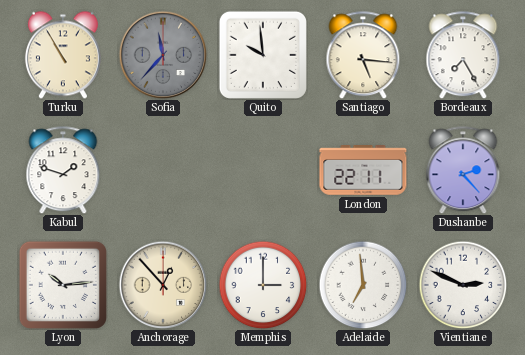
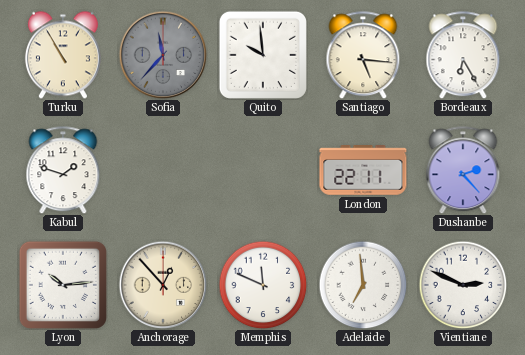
Bordeaux: 7:25 -> 6:25 (463, 55)
Memphis: 3:00 -> 11:49 (263, 285)
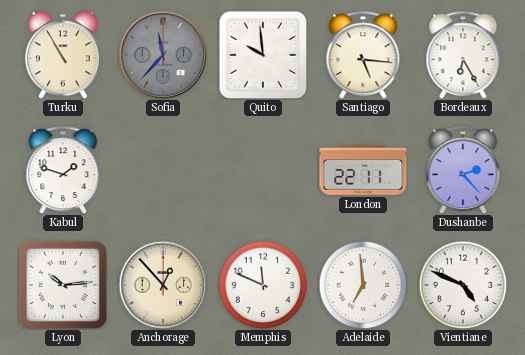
Vientiane: 2:49 -> 4:49 (463, 285)
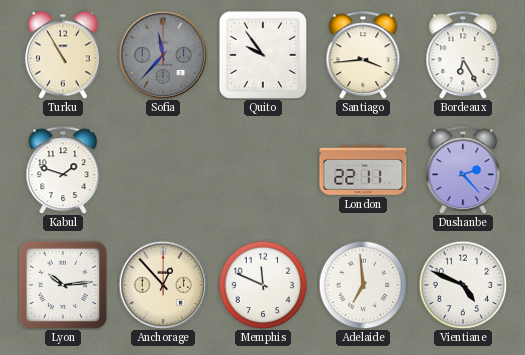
Quito: 9:59 -> 9:54 (263, 55)
Santiago: 5:16 -> 3:44 (363, 55)
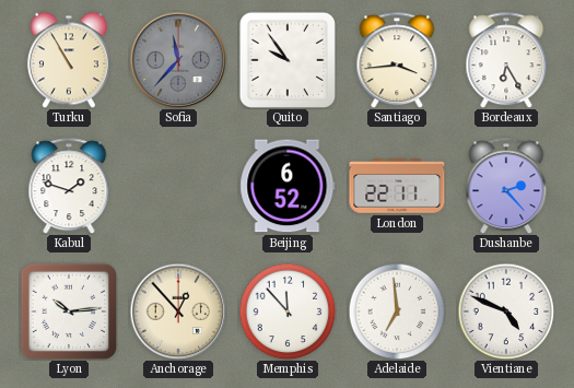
Beijing: none -> 6:52 (288, 186)
Memphis: 11:49 -> 11:53 (288, 311)
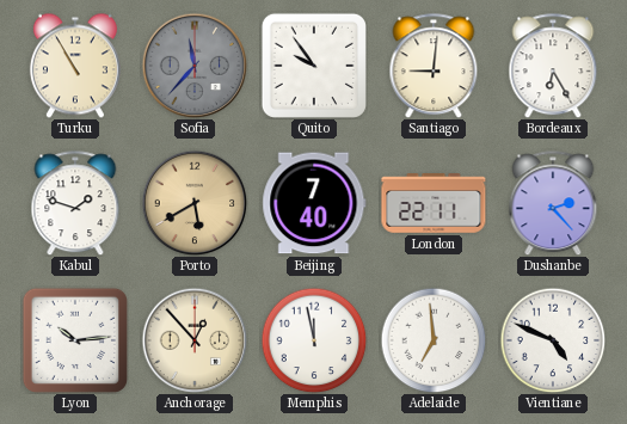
Santiago: 3:44 -> 9:01 (434, 66)
Porto: none -> 5:40 (195, 203)
Beijing: 6:52 -> 7:40 (314, 203)
Memphis: 11:53 -> 11:58 (314, 340)
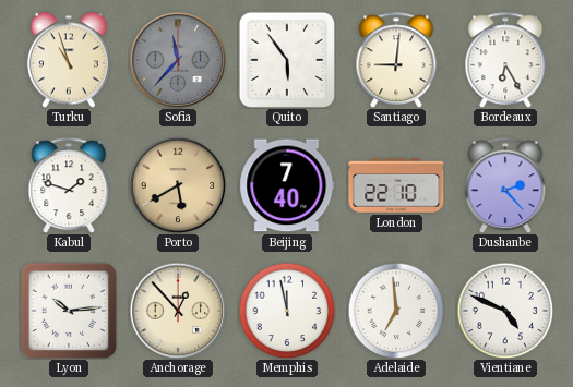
Turku: 10:55 -> 10:57 (69, 60)
Quito: 9:54 -> 5:54 (287, 60)
London: 22:11 -> 22:10 (396, 185)
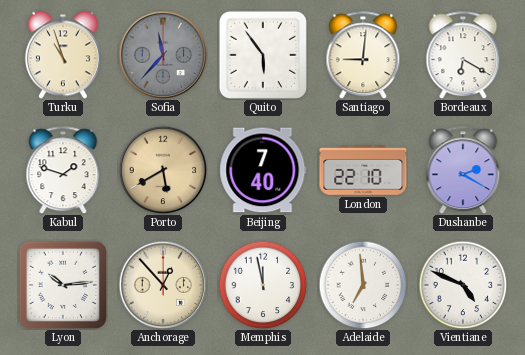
Bordeaux: 6:25 -> 6:20 (463, 55)
Dushanbe: 2:23 -> 2:20 (463, 170)
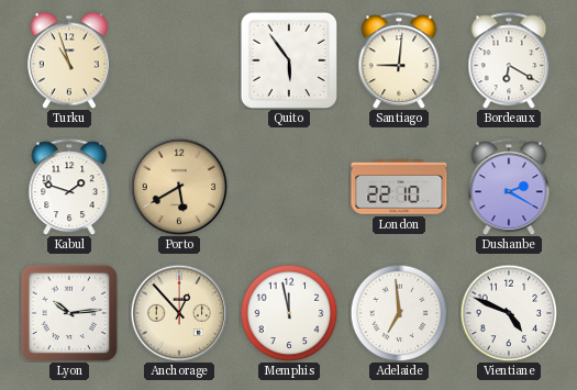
Sofia: 11:37 -> none (163, 55)
Beijing: 7:40 -> none (263, 170)
